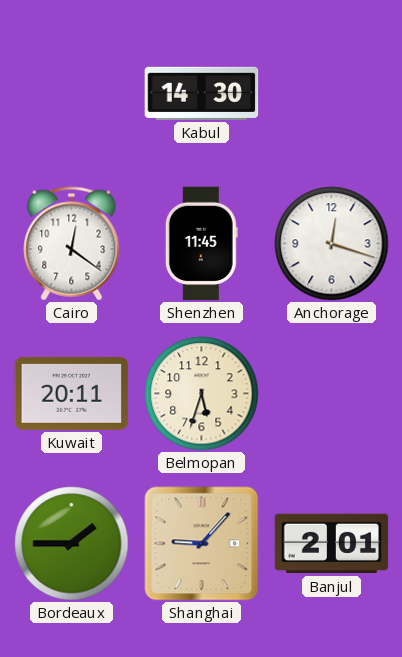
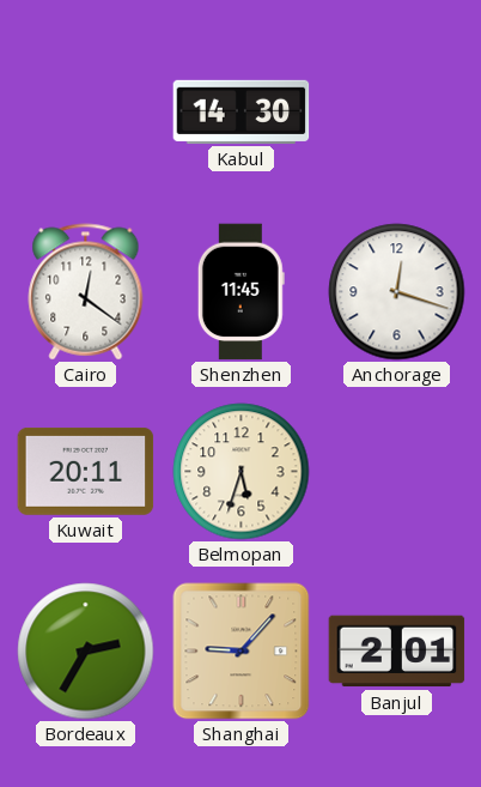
Bordeaux: 1:45 -> 2:35 (86, 652)
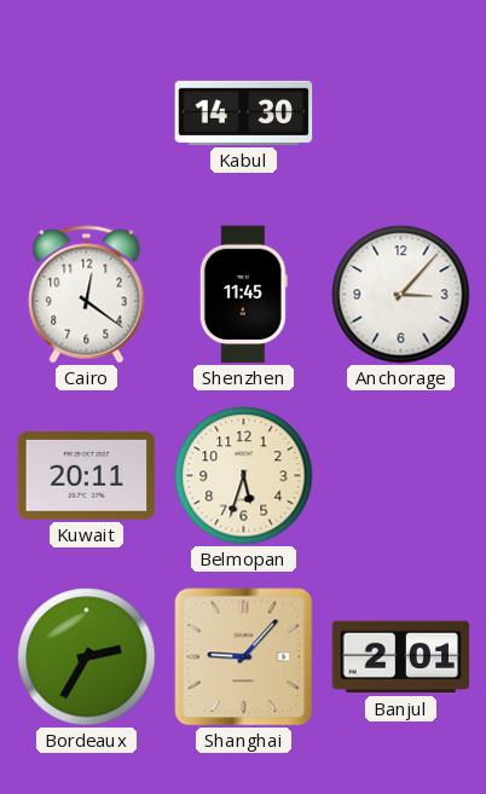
Anchorage: 12:18 -> 3:07 (401, 295)
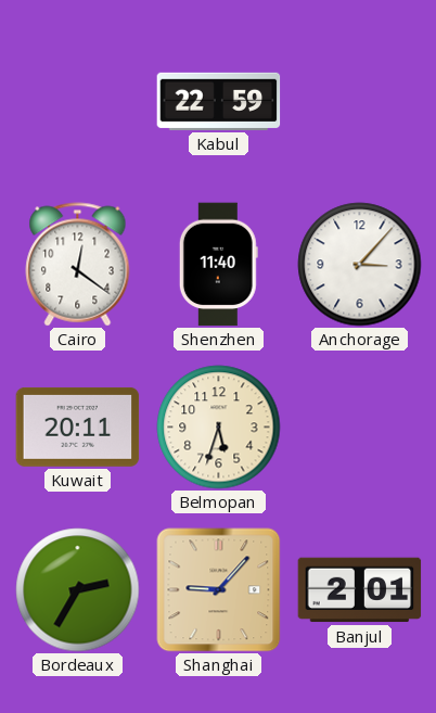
Kabul: 14:30 -> 22:59 (219, 101)
Shenzhen: 11:45 -> 11:40 (218, 265)
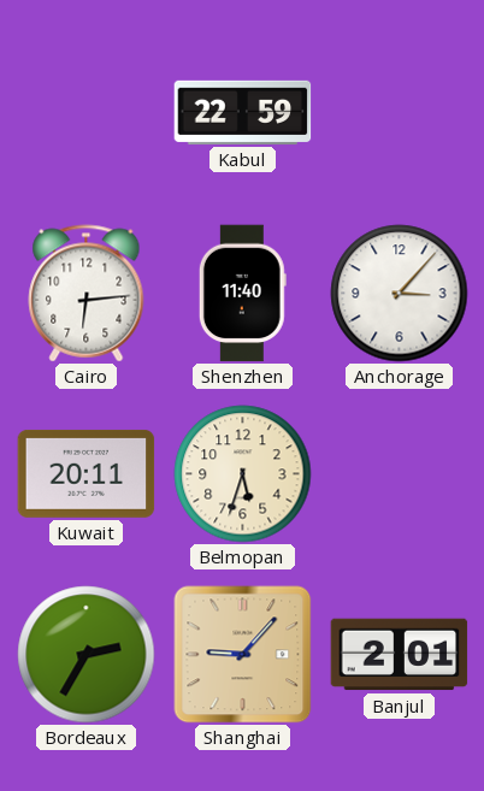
Cairo: 12:21 -> 6:14 (87, 294)
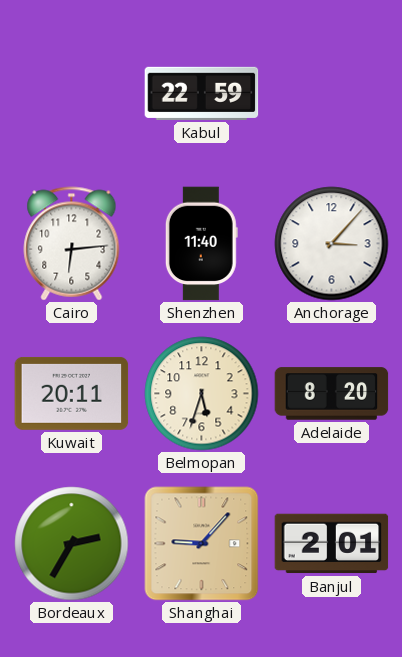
Adelaide: none -> 8:20 (332, 394)
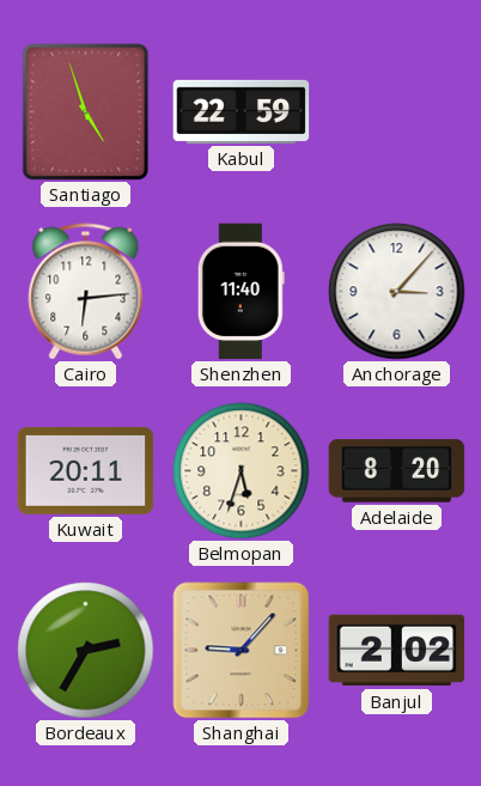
Santiago: none -> 4:57 (86, 112)
Banjul: 2:01 -> 2:02 (397, 651)
